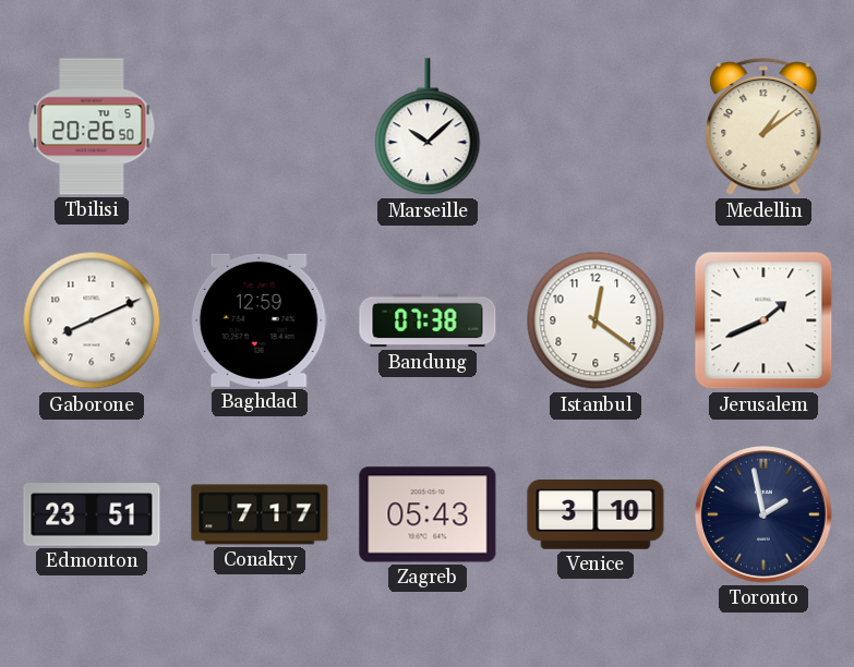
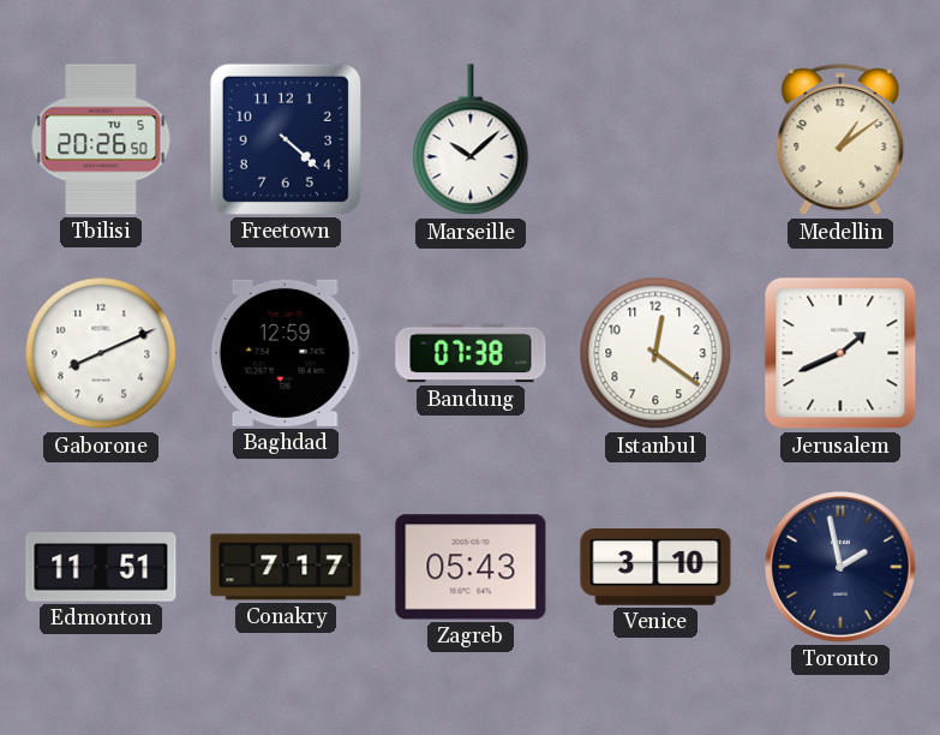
Freetown: none -> 4:22 (286, 139)
Edmonton: 23:51 -> 11:51 (101, 567)
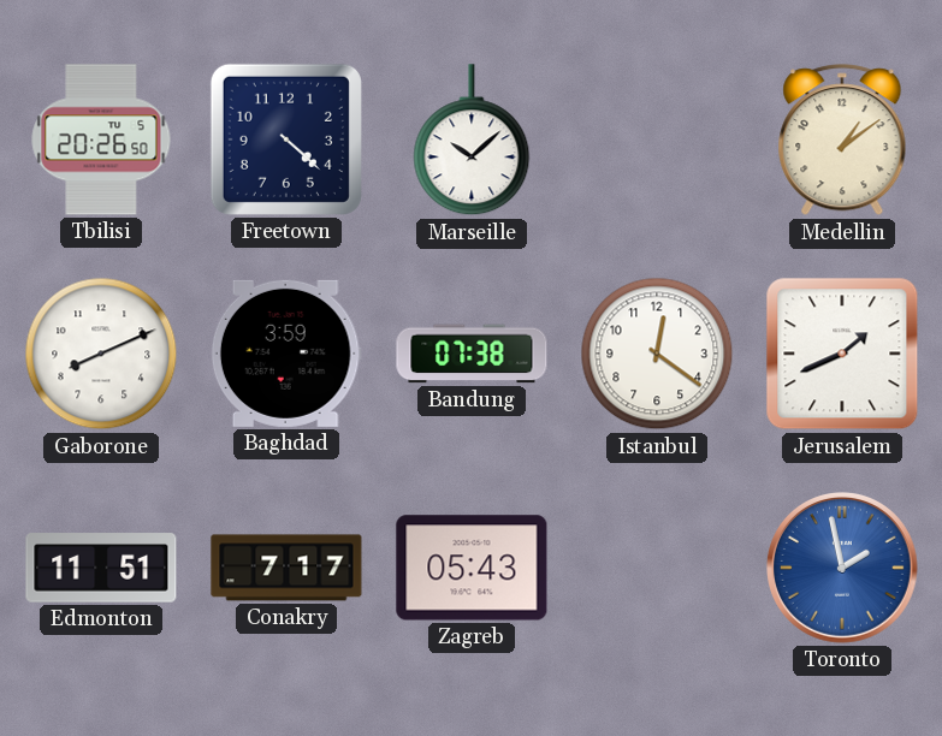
Baghdad: 12:59 -> 3:59 (286, 354)
Venice: 3:10 -> none (655, 568)
Toronto dial: navy -> blue (843, 569)
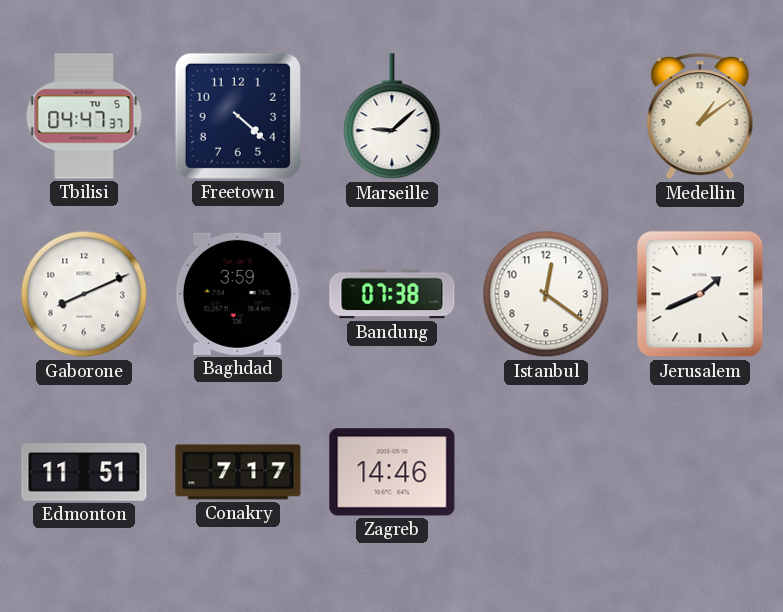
Tbilisi: 20:26 -> 04:47 (84, 116)
Marseille: 10:08 -> 9:08 (392, 117)
Zagreb: 05:43 -> 14:46 (392, 472)
Toronto: 1:58 -> none (843, 569)
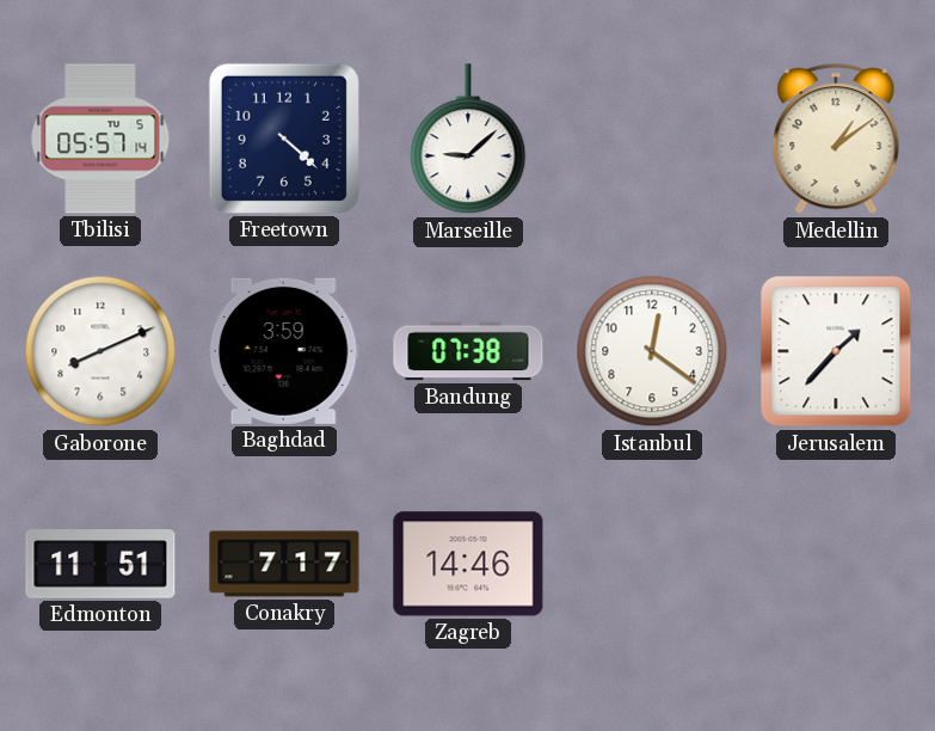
Tbilisi: 04:47 -> 05:57 (100, 139)
Jerusalem: 1:41 -> 1:37 (836, 351)
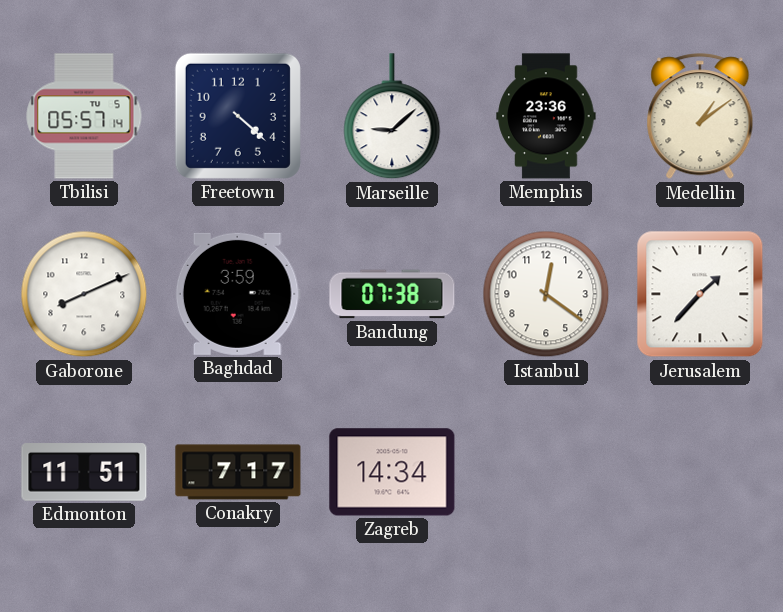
Memphis: none -> 23:36 (546, 116)
Zagreb: 14:46 -> 14:34 (392, 472)
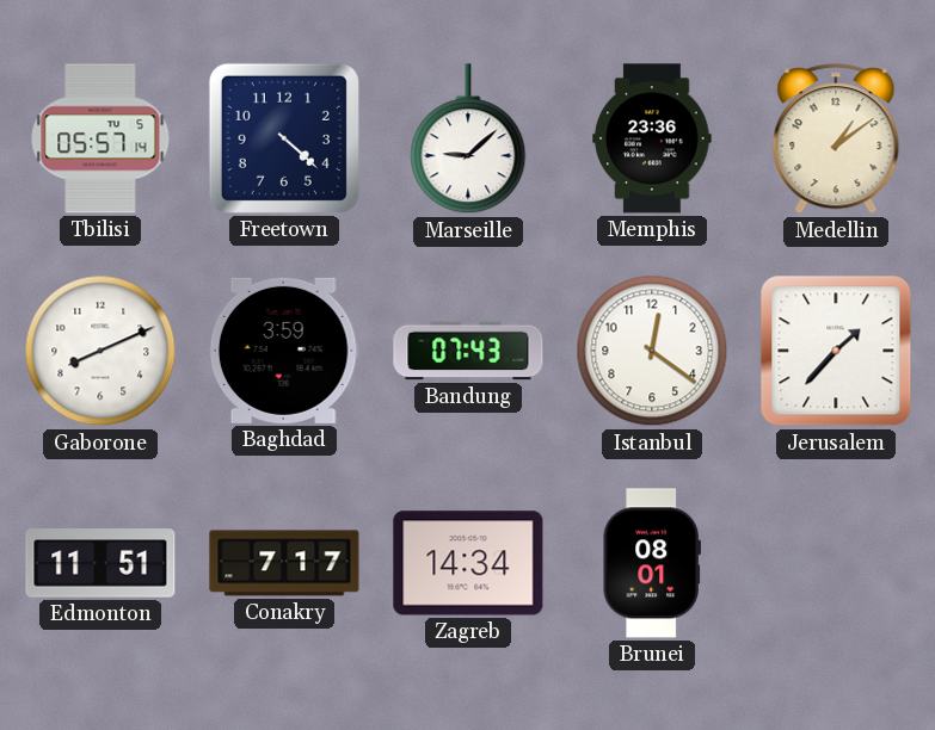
Bandung: 07:38 -> 07:43 (468, 351)
Brunei: none -> 08:01 (651, 563)
